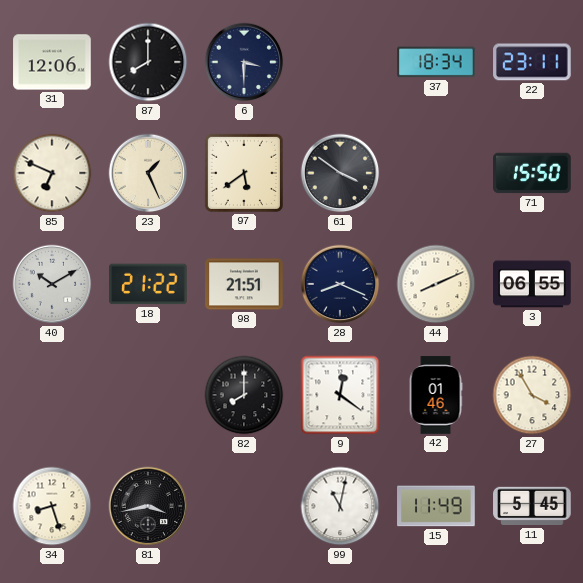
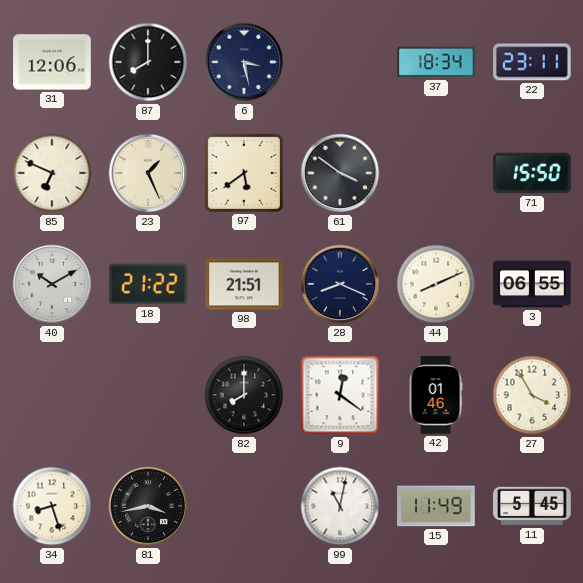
6: 3:30 -> 3:28 (244, 62)
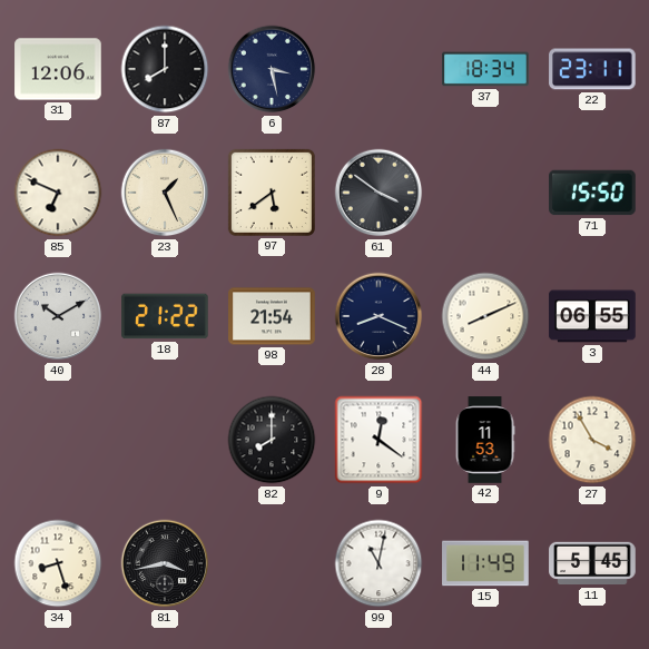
98: 21:51 -> 21:54 (272, 316)
42: 01:46 -> 11:53 (485, 440)
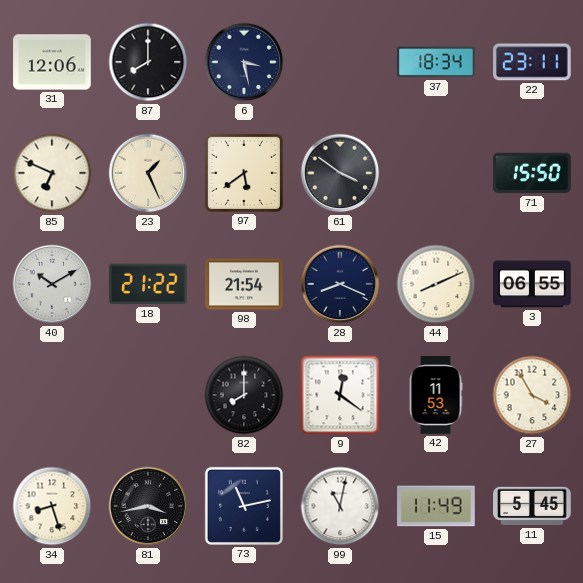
73: none -> 11:13 (244, 506)
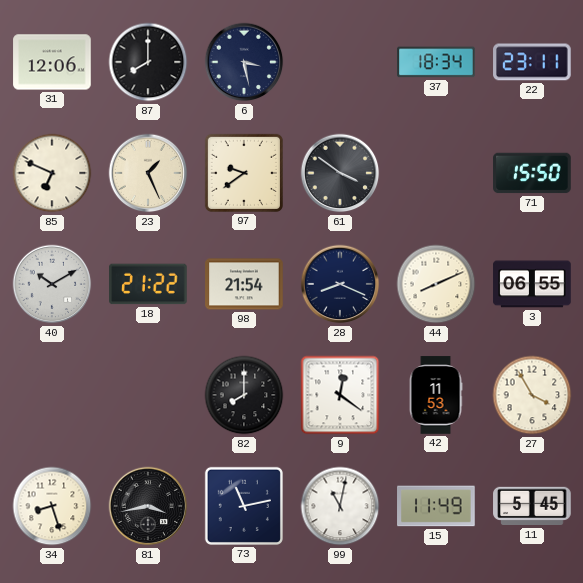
97: 5:39 -> 9:39 (244, 173)
